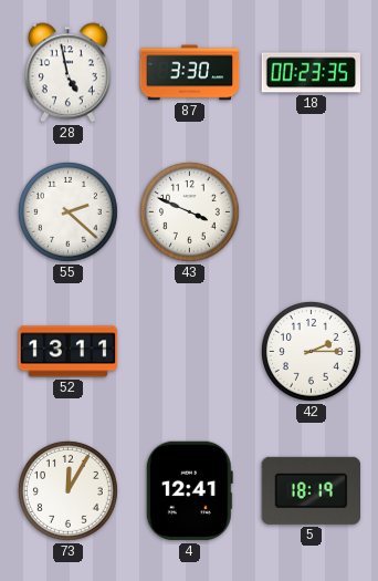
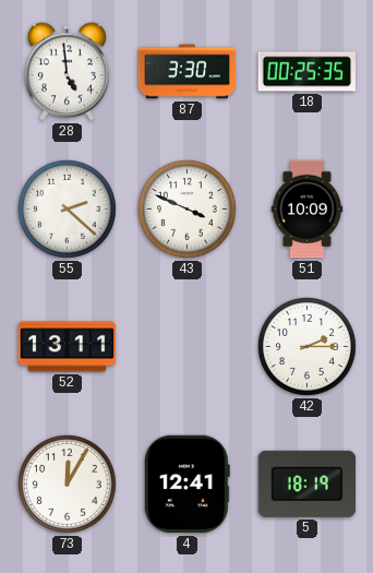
28: 4:58 -> 4:59 (67, 72)
18: 00:23 -> 00:25 (308, 72)
51: none -> 10:09 (308, 210)
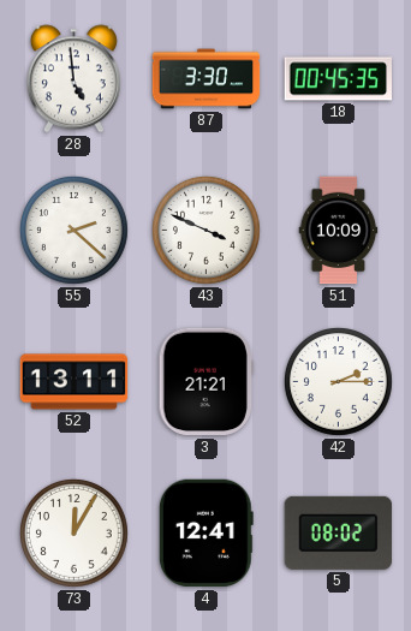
18: 00:25 -> 00:45 (339, 79)
3: none -> 21:21 (205, 382)
5: 18:19 -> 08:02 (338, 532)
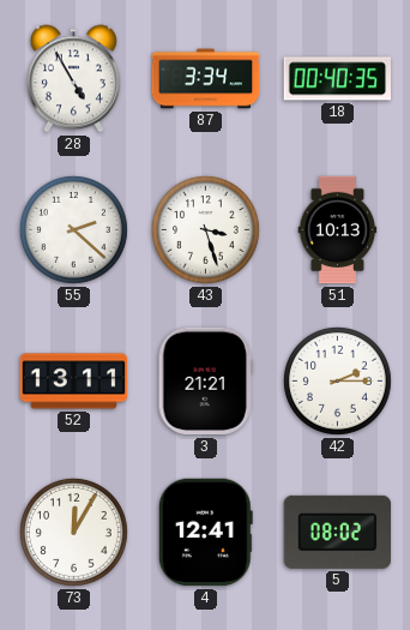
28: 4:59 -> 4:55 (73, 79)
87: 3:30 -> 3:34 (206, 79)
18: 00:45 -> 00:40 (338, 79)
43: 3:49 -> 3:27 (205, 229)
51: 10:09 -> 10:13 (338, 230)
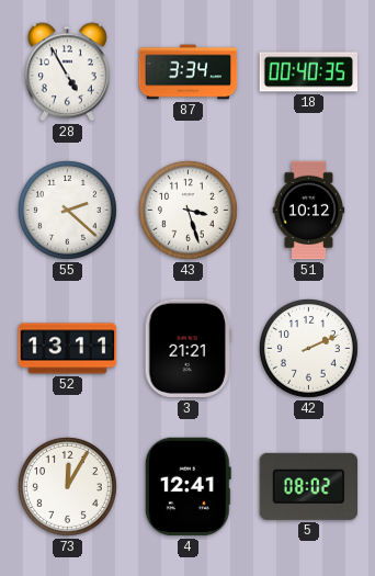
51: 10:13 -> 10:12 (309, 211)
42: 2:15 -> 2:11 (308, 348)
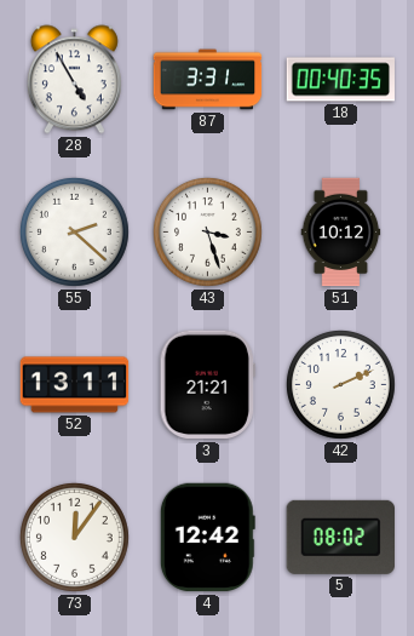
87: 3:34 -> 3:31 (208, 80)
73: 12:05 -> 12:06 (74, 537)
4: 12:41 -> 12:42 (207, 538)
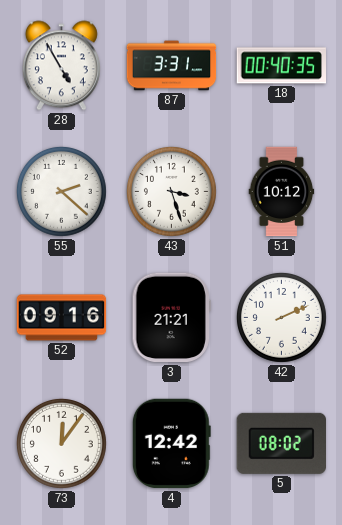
52: 13:11 -> 09:16 (62, 318)
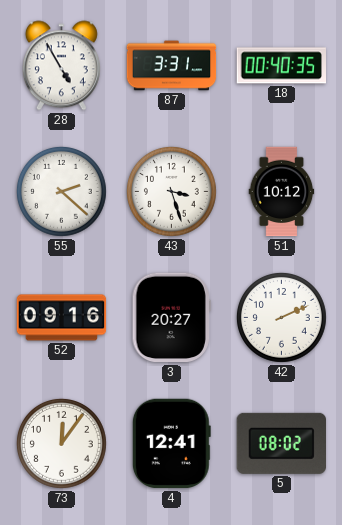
3: 21:21 -> 20:27 (171, 318)
4: 12:42 -> 12:41 (171, 444)
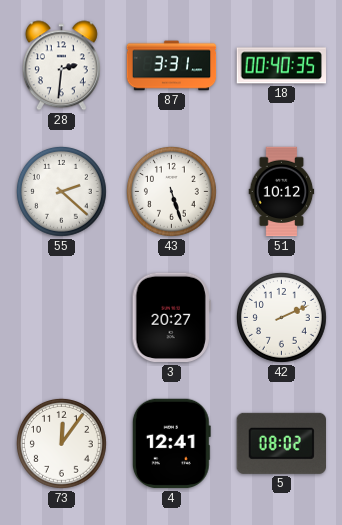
28: 4:55 -> 2:31 (61, 66)
43: 3:27 -> 5:27 (171, 191)
52: 09:16 -> none (62, 318)
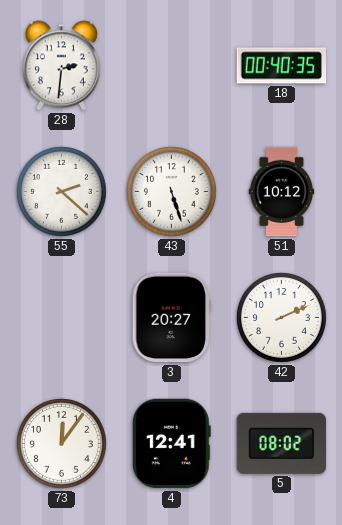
87: 3:31 -> none (172, 66)
